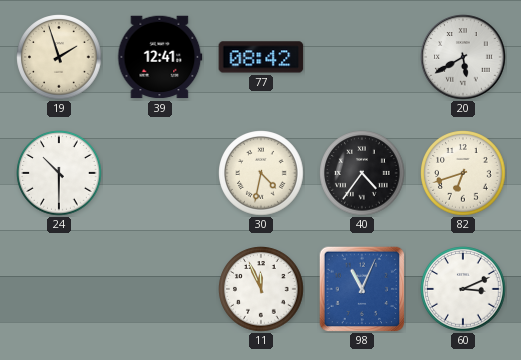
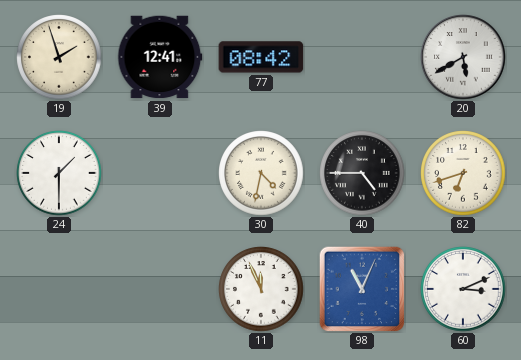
24: 10:30 -> 1:30 (59, 173)
40: 4:36 -> 4:45 (362, 173)
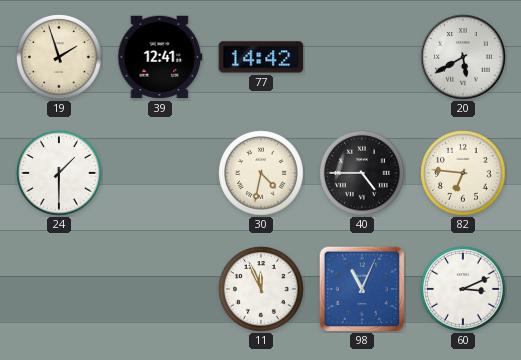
77: 08:42 -> 14:42 (261, 57)
82: 6:42 -> 6:46 (463, 173)
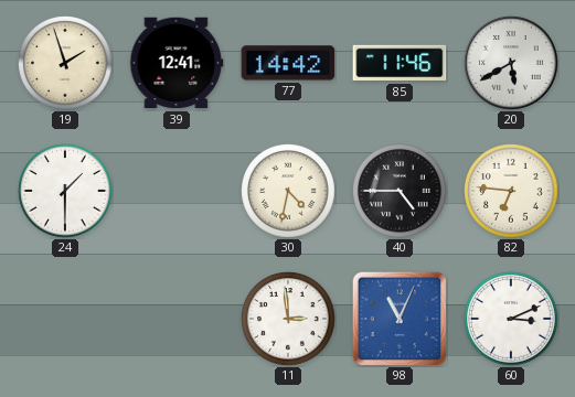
85: none -> 11:46 (400, 63)
11: 11:56 -> 2:59 (288, 319)
